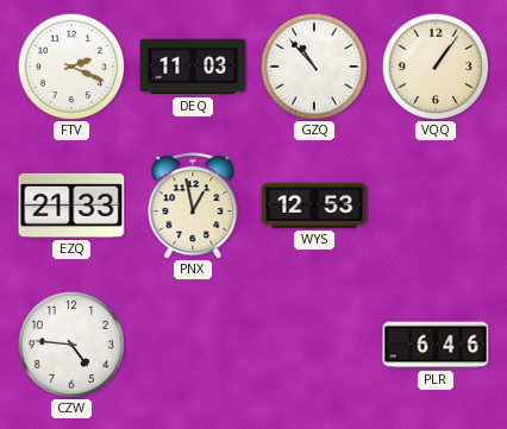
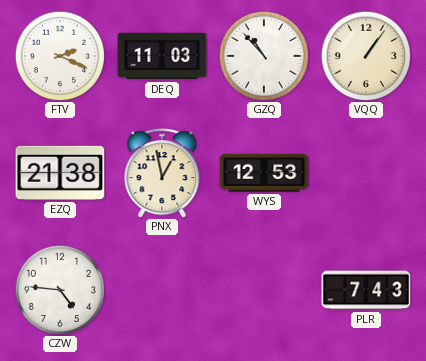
EZQ: 21:33 -> 21:38 (60, 173)
PLR: 6:46 -> 7:43 (366, 290)
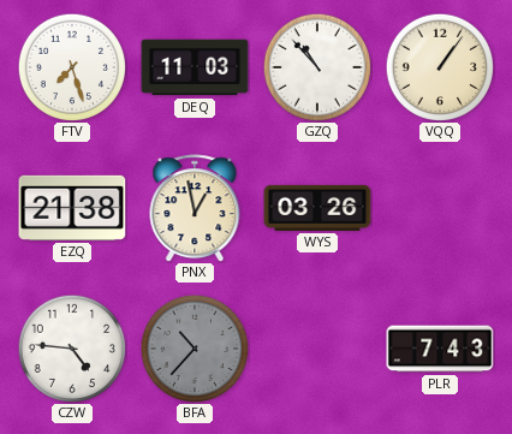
FTV: 2:19 -> 7:27 (71, 66)
WYS: 12:53 -> 03:26 (317, 208)
BFA: none -> 10:37 (194, 347)
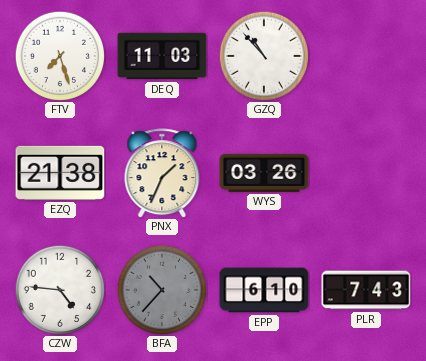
VQQ: 1:06 -> none (439, 66)
PNX: 12:58 -> 1:34 (162, 173)
EPP: none -> 6:10 (264, 290)
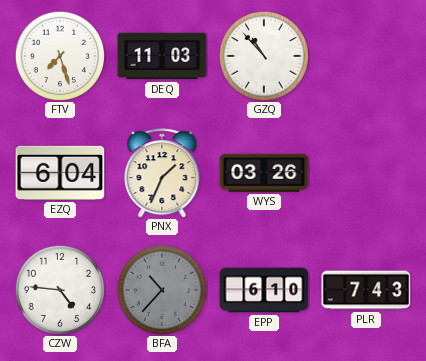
EZQ: 21:38 -> 6:04 (60, 173)
